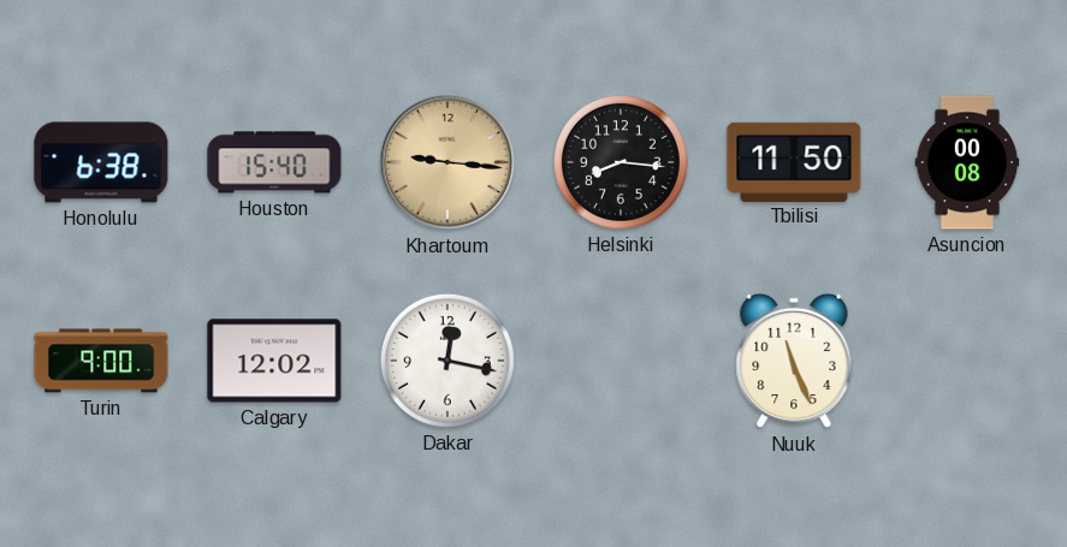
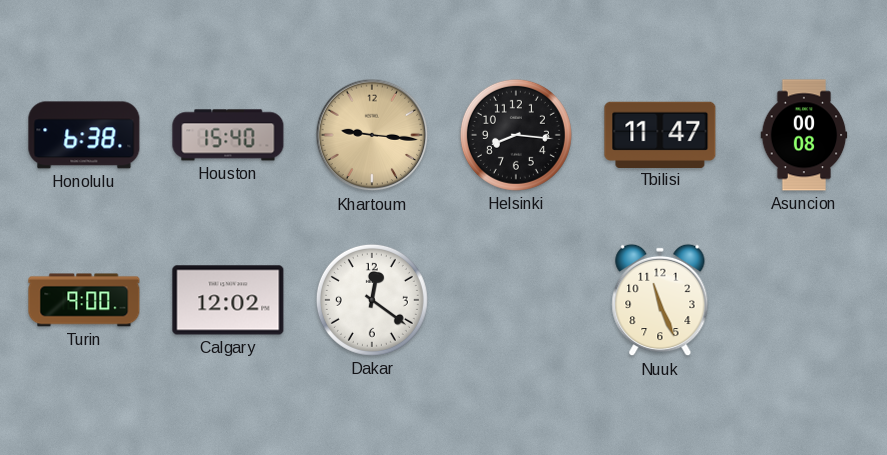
Tbilisi: 11:50 -> 11:47 (660, 134)
Dakar: 12:17 -> 12:21 (372, 300)
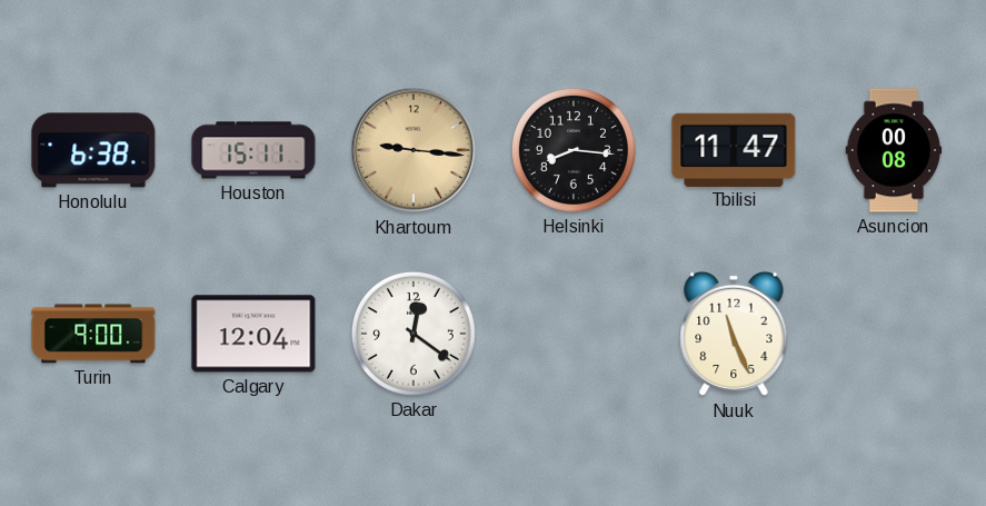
Houston: 15:40 -> 15:11 (253, 150)
Calgary: 12:02 -> 12:04 (253, 334)
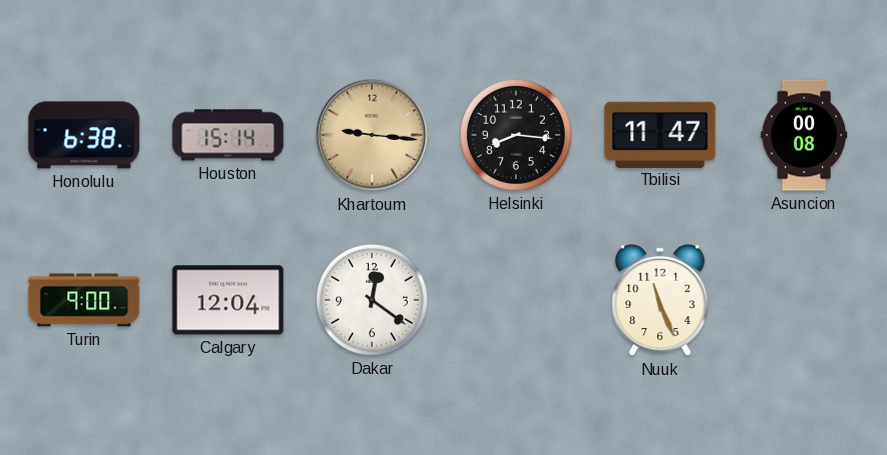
Houston: 15:11 -> 15:14 (228, 135)
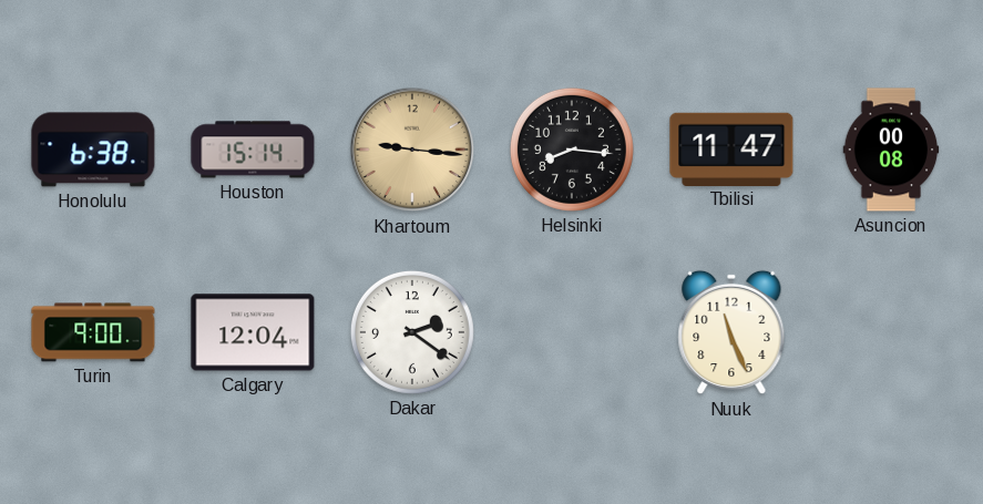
Dakar: 12:21 -> 2:21 (412, 332)
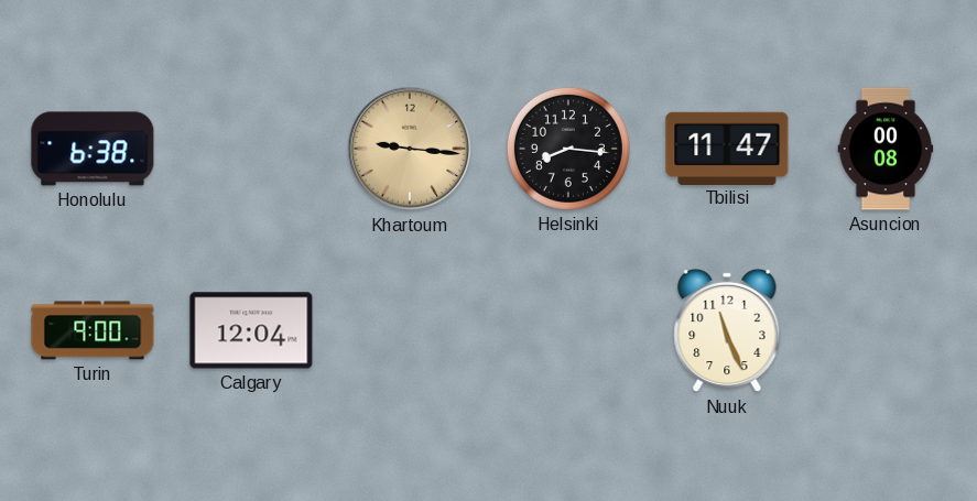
Houston: 15:14 -> none (253, 150)
Dakar: 2:21 -> none (412, 332)
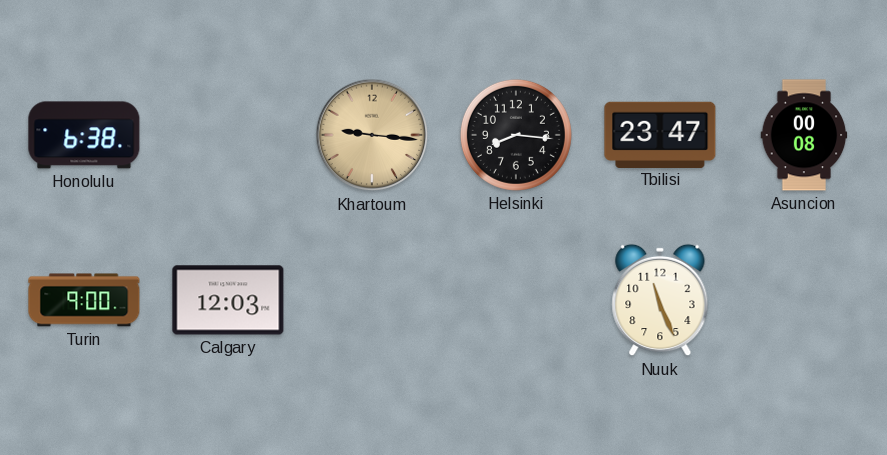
Tbilisi: 11:47 -> 23:47 (660, 134)
Calgary: 12:04 -> 12:03 (228, 300)
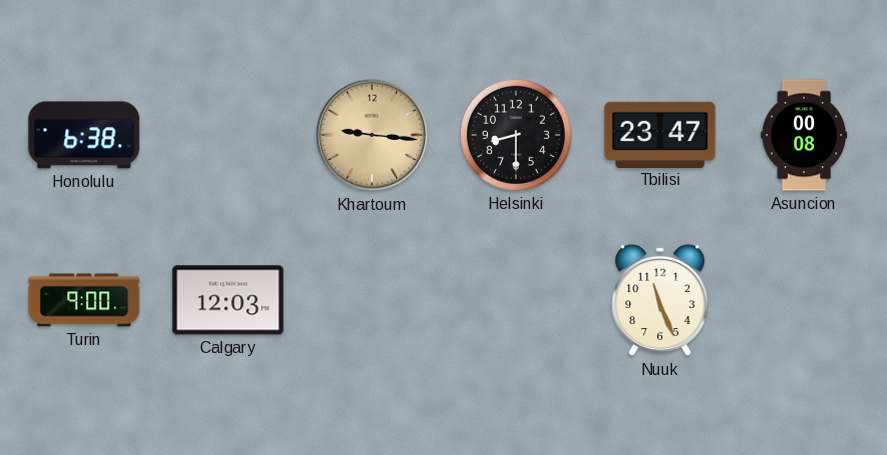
Helsinki: 8:16 -> 8:30 (516, 135)
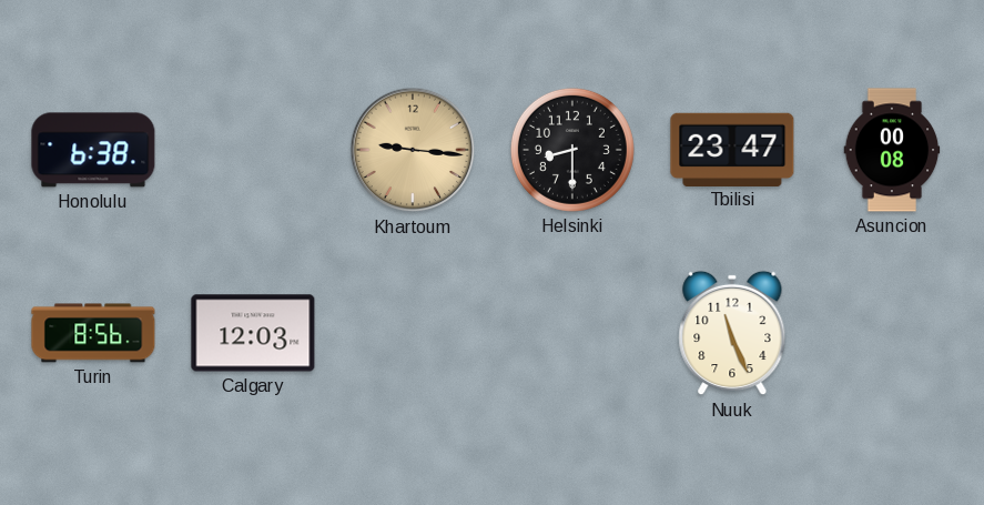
Turin: 9:00 -> 8:56 (93, 333)
